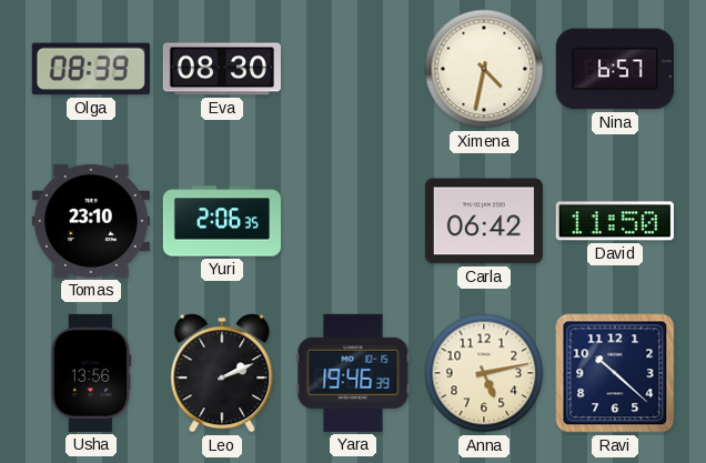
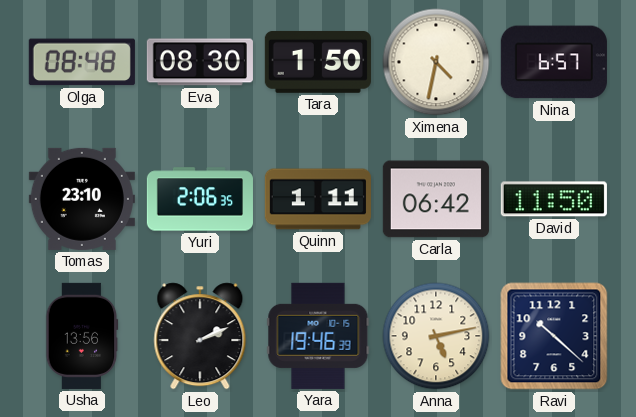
Olga: 08:39 -> 08:48 (82, 62)
Tara: none -> 1:50 (318, 62)
Quinn: none -> 1:11 (318, 199)
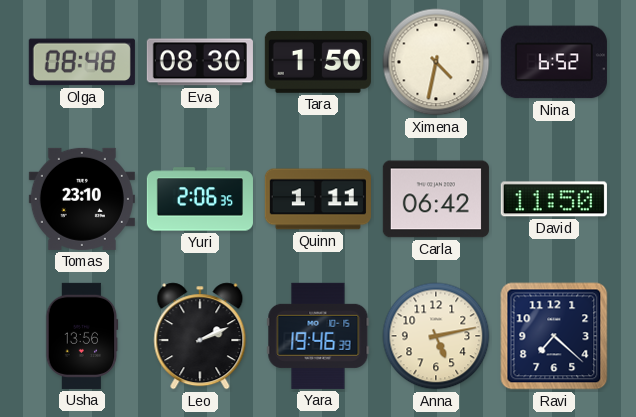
Nina: 6:57 -> 6:52 (554, 62)
Ravi: 10:22 -> 7:22 (554, 336)
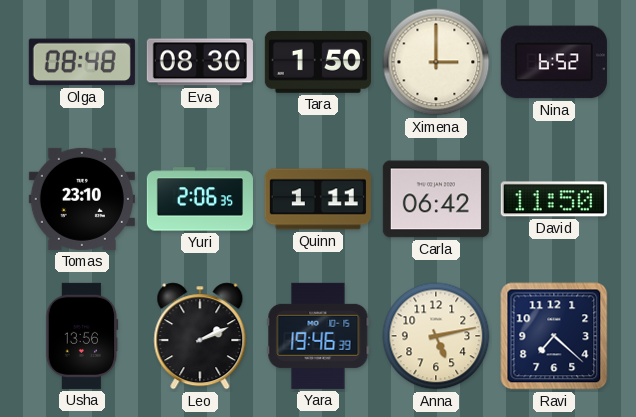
Ximena: 4:32 -> 3:00 (436, 62)
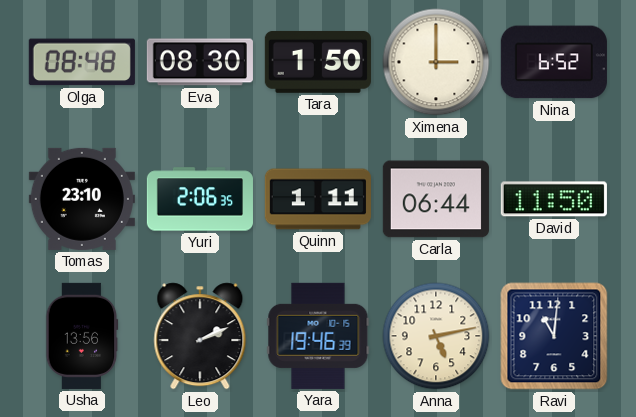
Carla: 06:42 -> 06:44 (436, 199)
Ravi: 7:22 -> 11:01 (554, 336)
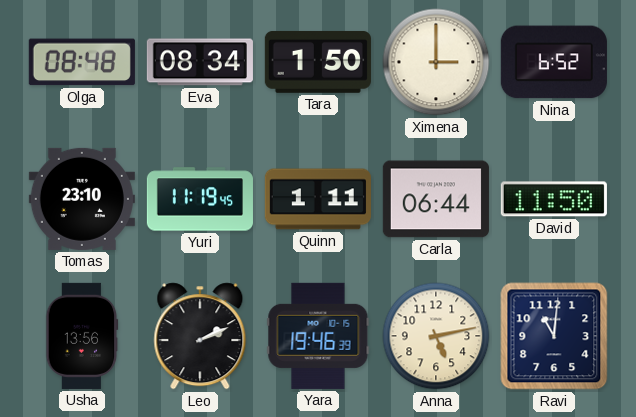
Eva: 08:30 -> 08:34 (200, 62)
Yuri: 2:06 -> 11:19 (200, 199)
